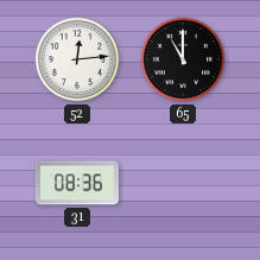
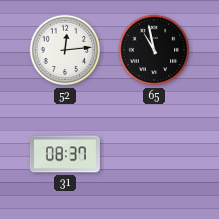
65: 11:00 -> 10:58 (154, 50)
31: 08:36 -> 08:37 (65, 154)
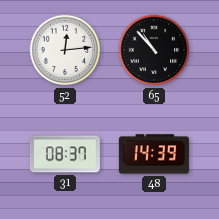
65: 10:58 -> 10:53 (154, 50)
48: none -> 14:39 (154, 154)
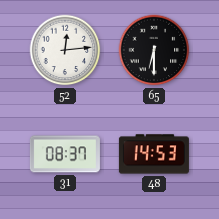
65: 10:53 -> 6:30 (154, 50)
48: 14:39 -> 14:53 (154, 154)
